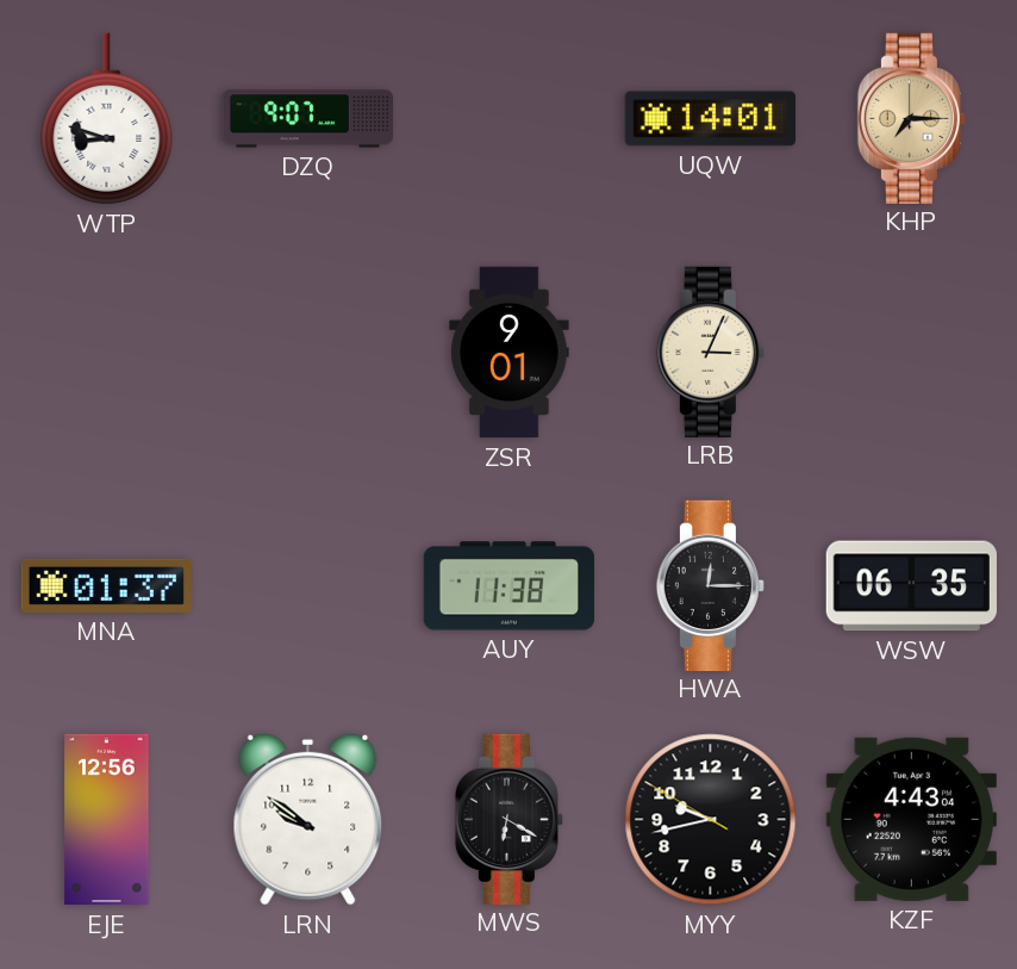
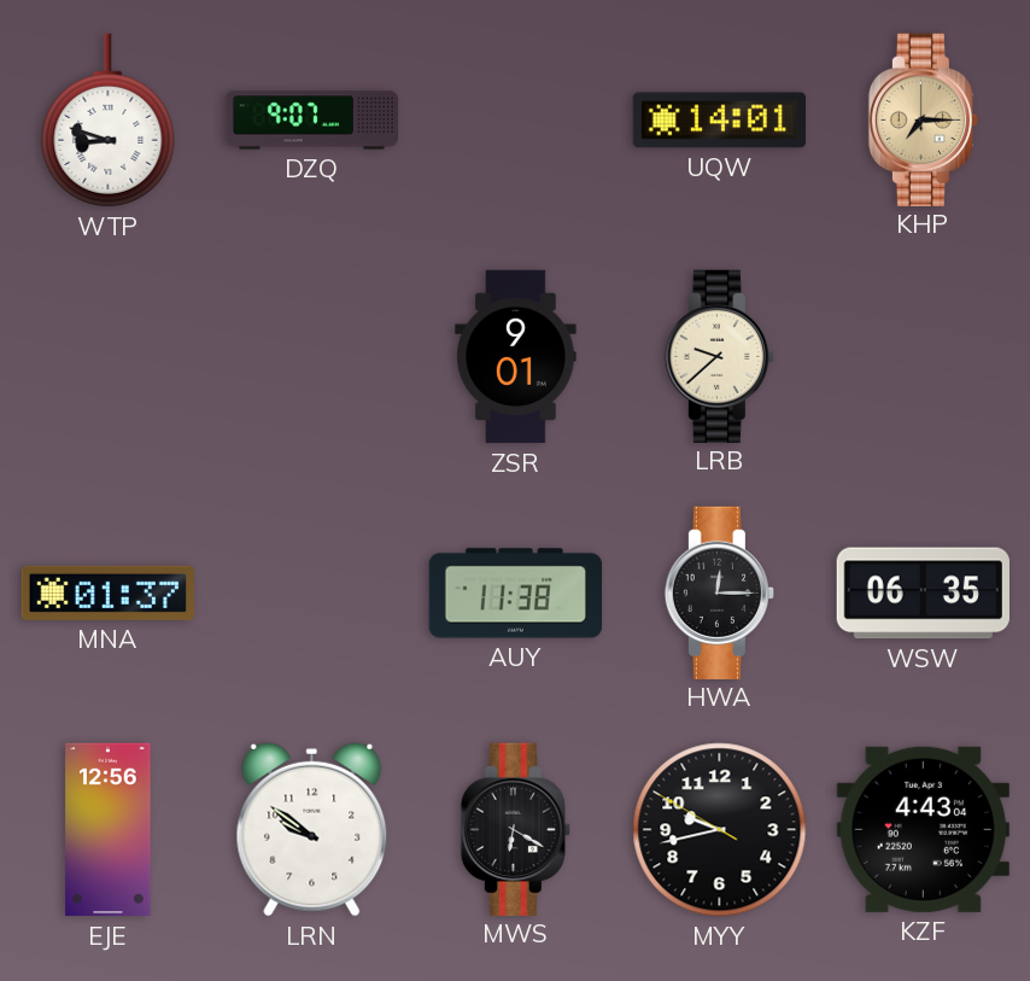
LRB: 3:04 -> 9:38 (719, 356)
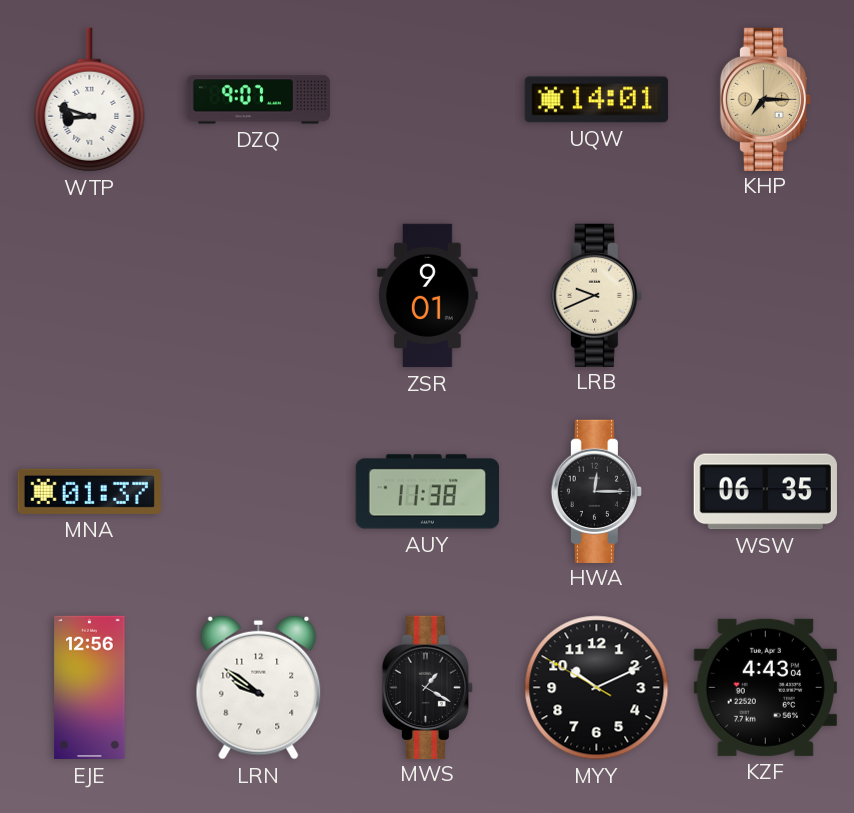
LRB: 9:38 -> 9:41 (596, 295)
MWS: 6:20 -> 1:20 (427, 687)
MYY: 9:42 -> 10:10 (597, 688)
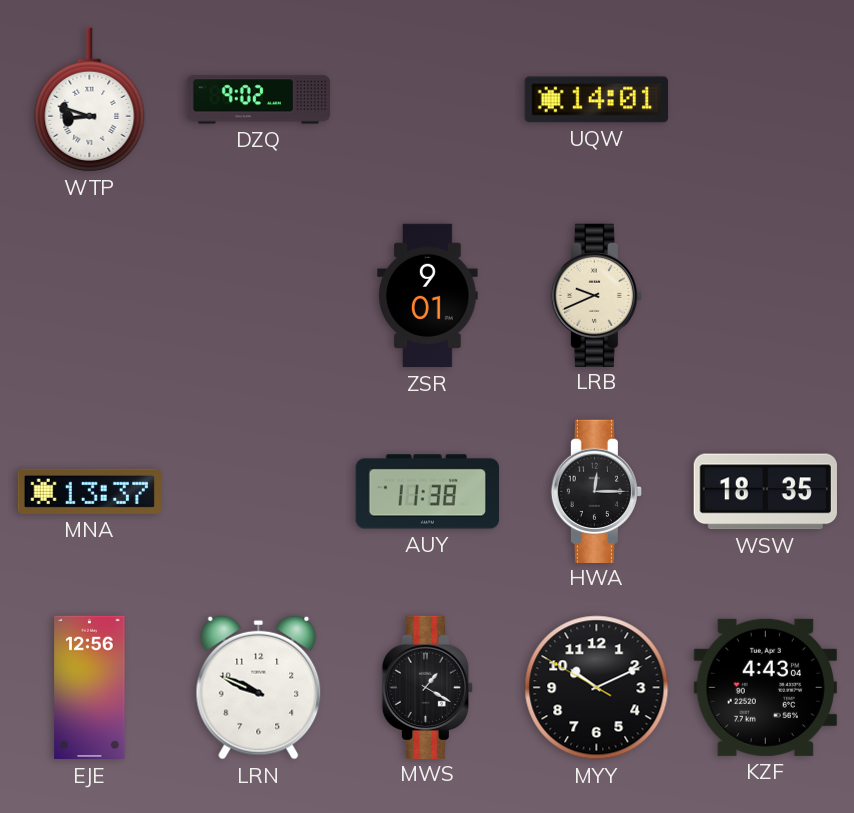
DZQ: 9:07 -> 9:02 (258, 100)
KHP: 7:15 -> none (765, 99)
MNA: 01:37 -> 13:37 (89, 491)
WSW: 06:35 -> 18:35 (765, 492)
LRN: 9:51 -> 9:49 (259, 687)
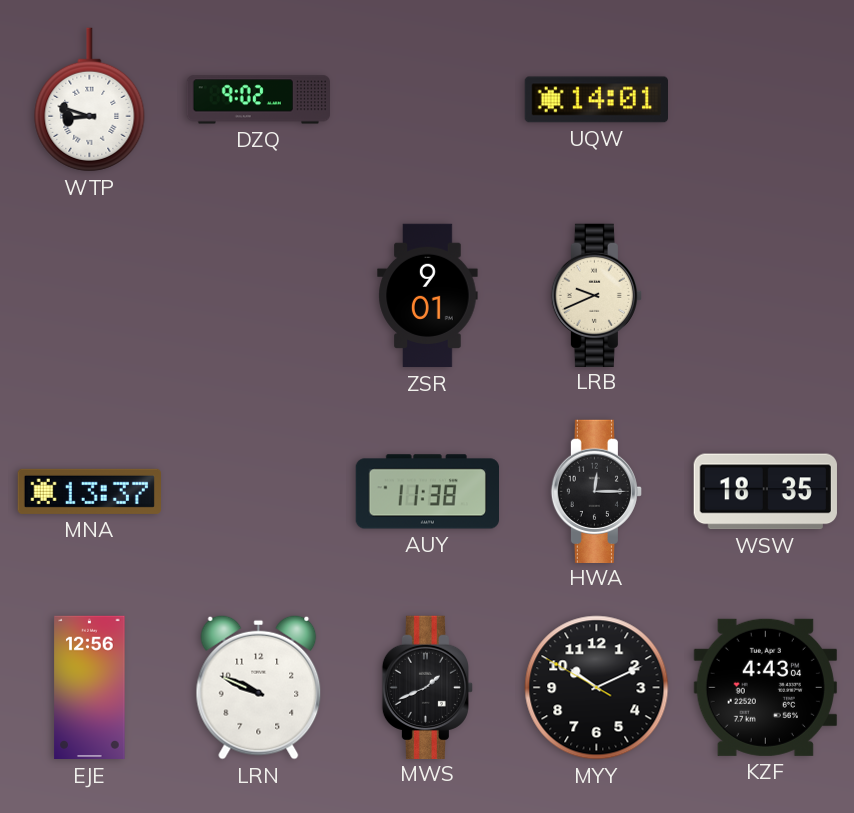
MWS: 1:20 -> 1:41 (427, 687)
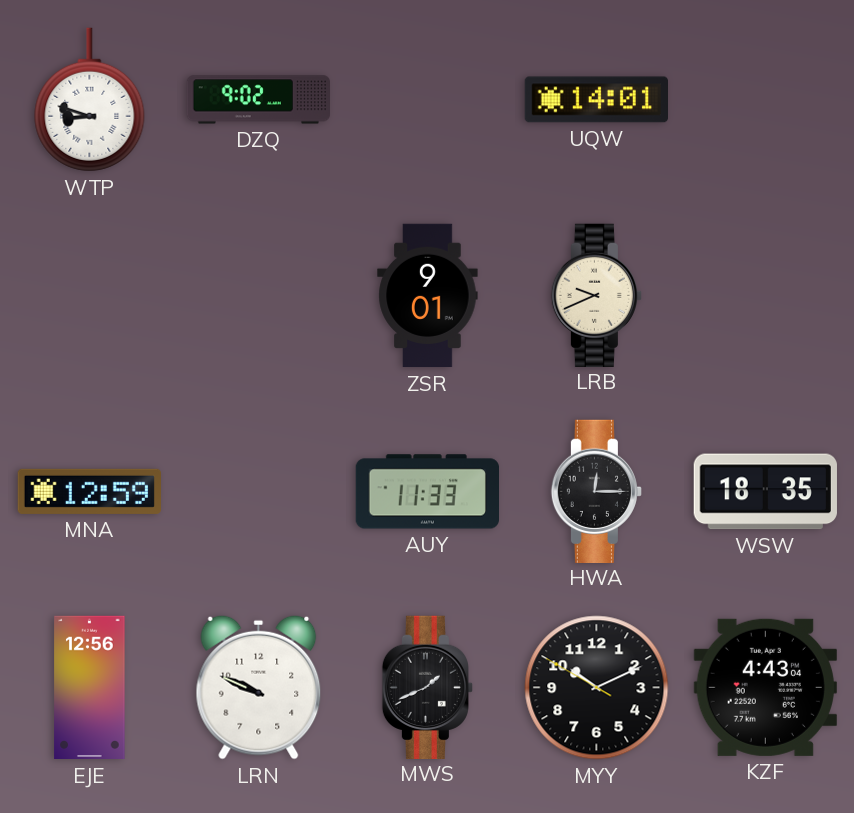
MNA: 13:37 -> 12:59 (89, 491)
AUY: 11:38 -> 11:33 (427, 492)
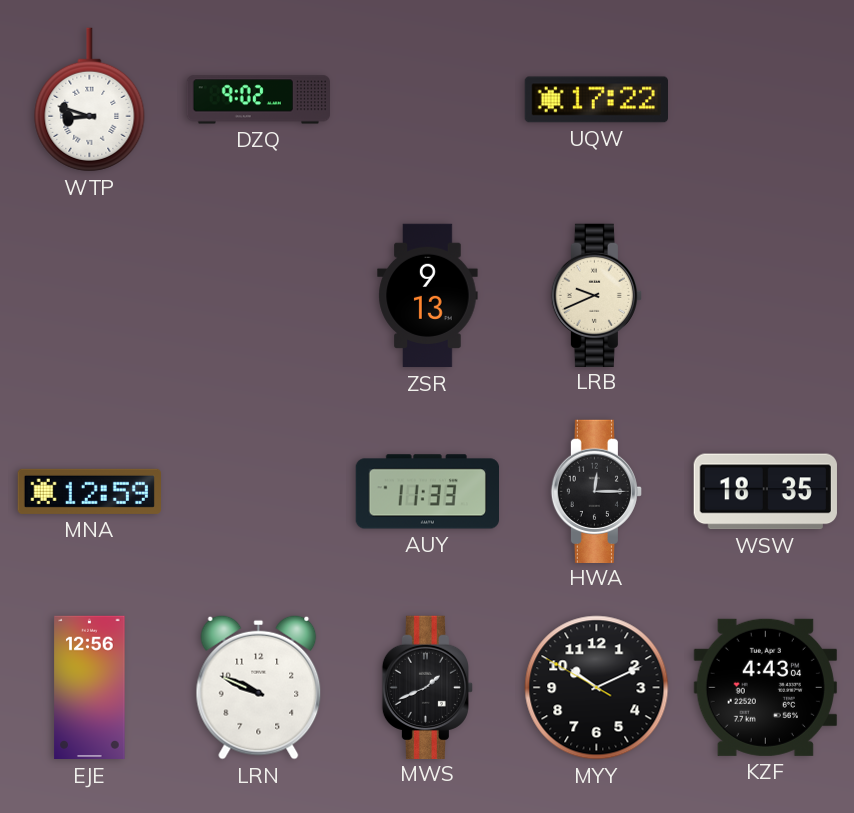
UQW: 14:01 -> 17:22 (596, 100)
ZSR: 9:01 -> 9:13 (428, 296)
